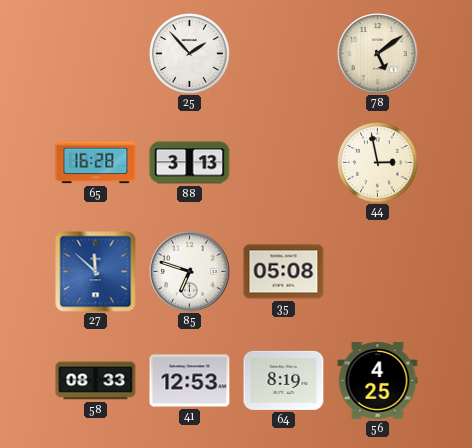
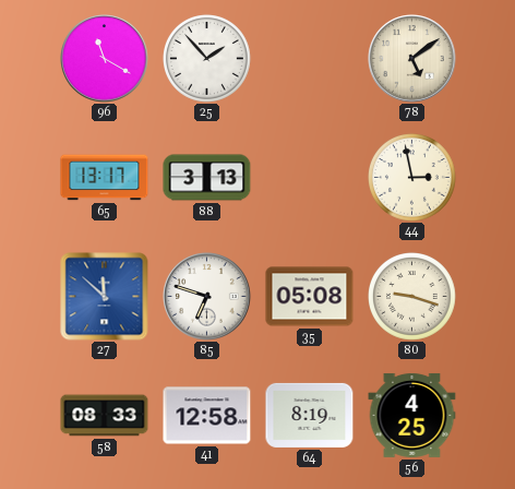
96: none -> 11:20 (105, 59)
65: 16:28 -> 13:17 (105, 178)
80: none -> 9:18 (412, 297)
41: 12:53 -> 12:58 (207, 416)
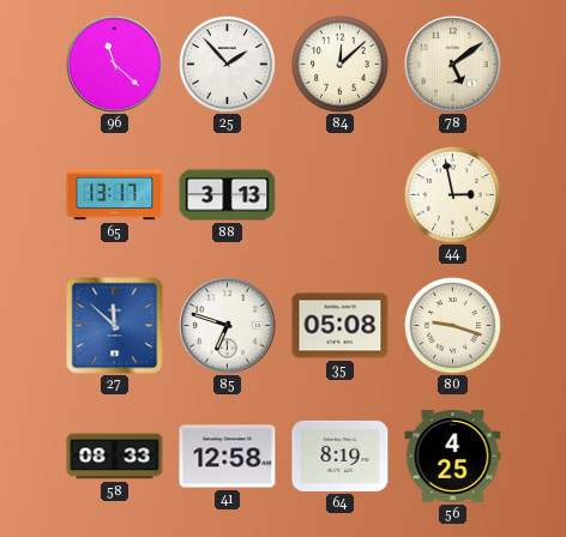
96: 11:20 -> 11:22 (115, 65)
84: none -> 12:08 (341, 65)
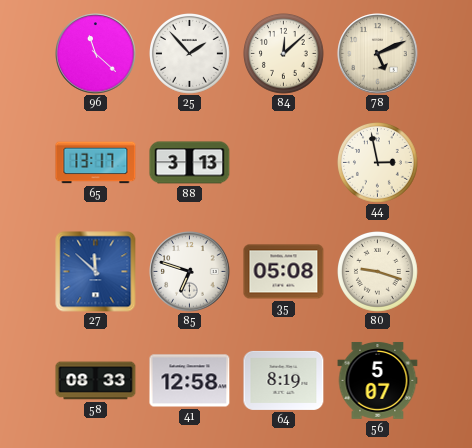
78: 5:09 -> 5:11 (378, 54)
56: 4:25 -> 5:07 (378, 380)
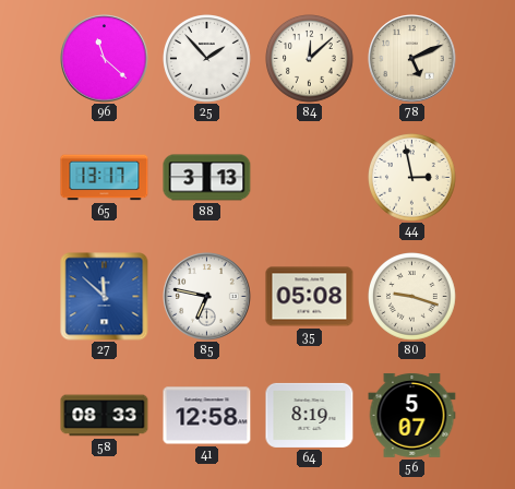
85: 6:48 -> 6:47 (207, 297)
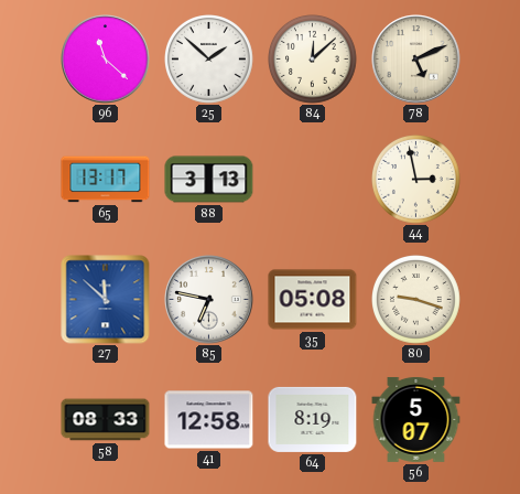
25: 1:53 -> 1:52 (209, 60)
